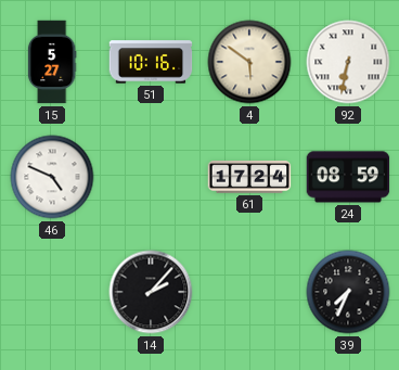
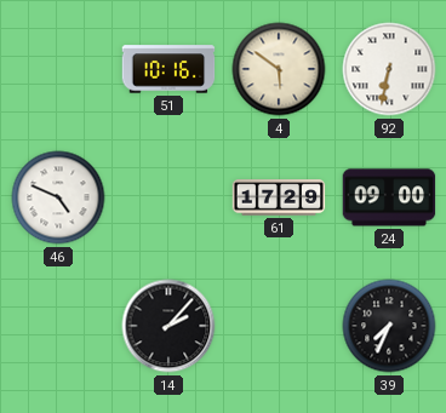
15: 5:27 -> none (52, 62)
61: 17:24 -> 17:29 (279, 197)
24: 08:59 -> 09:00 (389, 197)
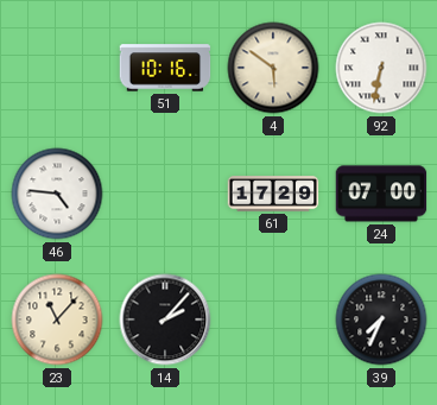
46: 4:49 -> 4:46 (57, 194)
24: 09:00 -> 07:00 (381, 194)
23: none -> 11:07 (57, 319)
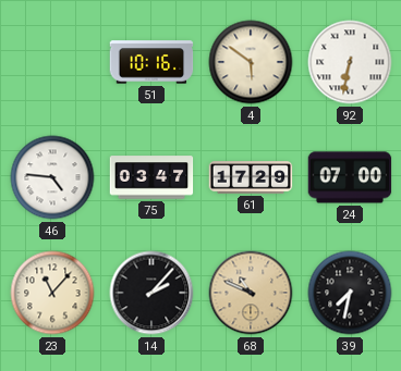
75: none -> 03:47 (151, 177)
68: none -> 10:49 (251, 293)
39: 7:34 -> 7:32 (350, 293)
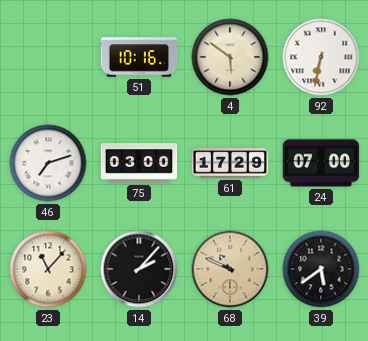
46: 4:46 -> 7:12 (48, 163)
75: 03:47 -> 03:00 (139, 163)
39: 7:32 -> 5:39 (321, 269)
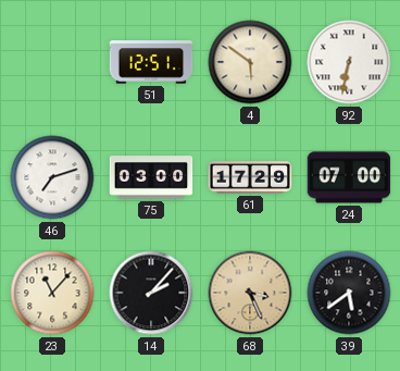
51: 10:16 -> 12:51 (151, 62)
68: 10:49 -> 3:26 (250, 293)
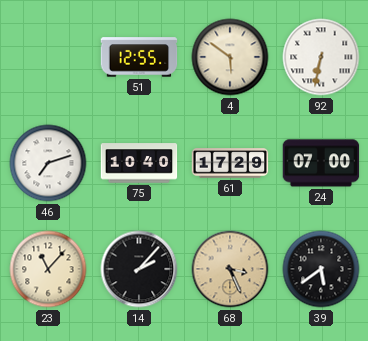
51: 12:51 -> 12:55 (139, 57)
75: 03:00 -> 10:40 (139, 163)
